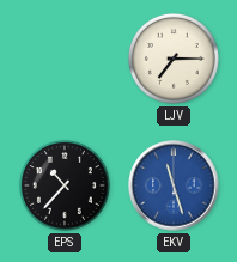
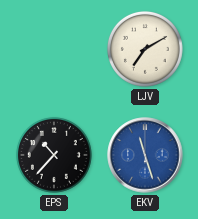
LJV: 7:15 -> 7:10 (145, 49)
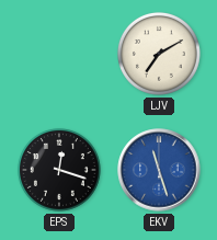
EPS: 10:37 -> 12:18 (59, 170)
